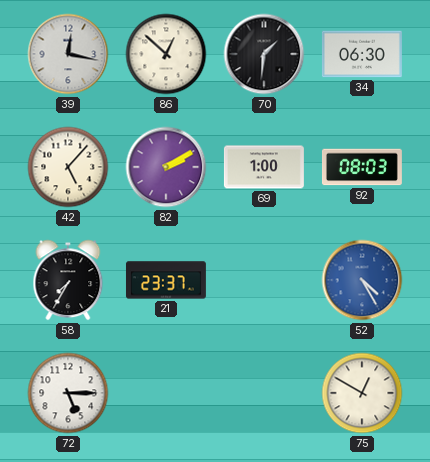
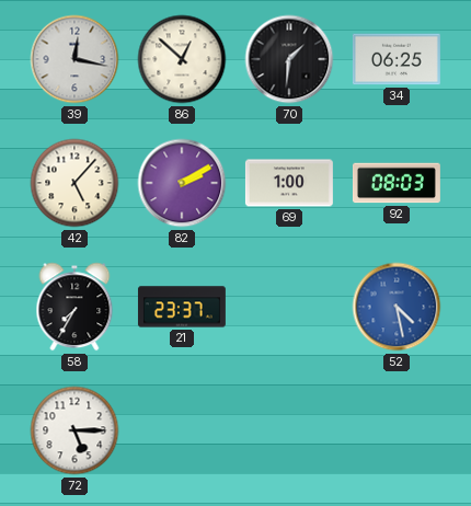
34: 06:30 -> 06:25 (397, 59)
52: 4:25 -> 4:28 (397, 307)
75: 12:50 -> none (362, 393)
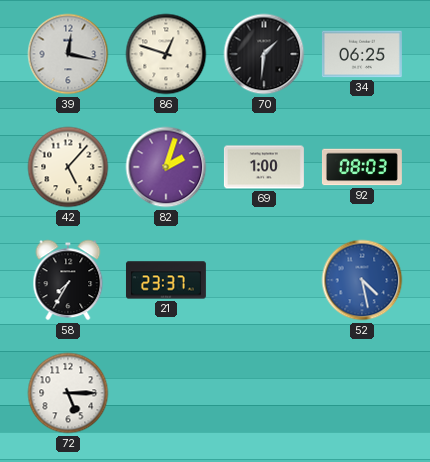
86: 12:52 -> 12:48 (166, 54)
82: 2:10 -> 2:03 (166, 167)
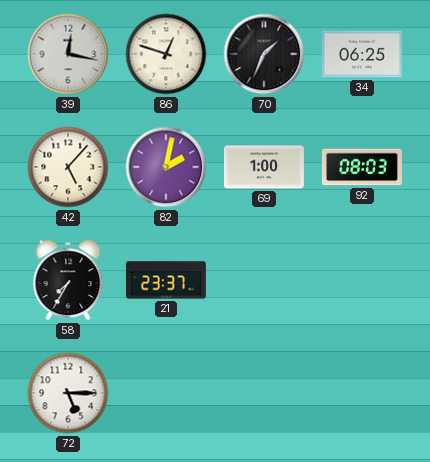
70: 1:31 -> 1:34 (264, 54)
82: 2:03 -> 2:02 (166, 167)
52: 4:28 -> none (362, 280)
